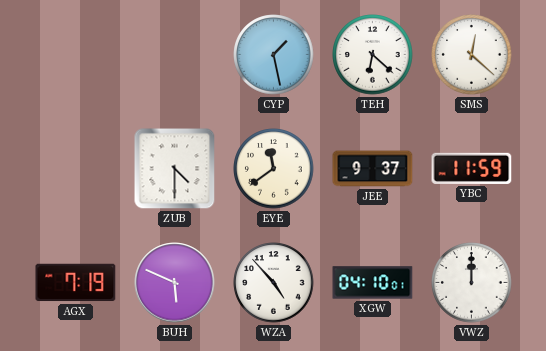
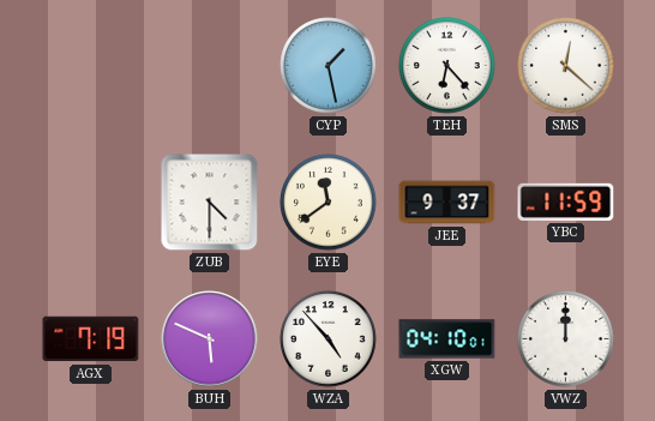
TEH: 6:22 -> 6:23 (447, 66)
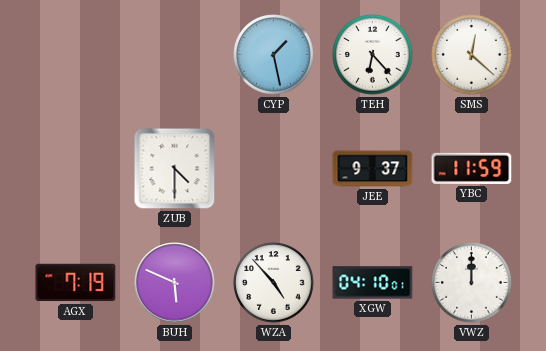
EYE: 11:39 -> none (329, 203)
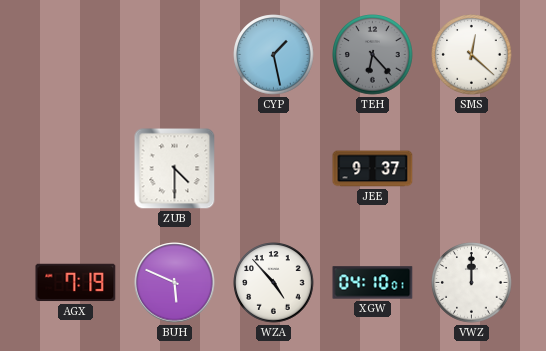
TEH dial: white -> grey (373, 55)
YBC: 11:59 -> none (472, 168)
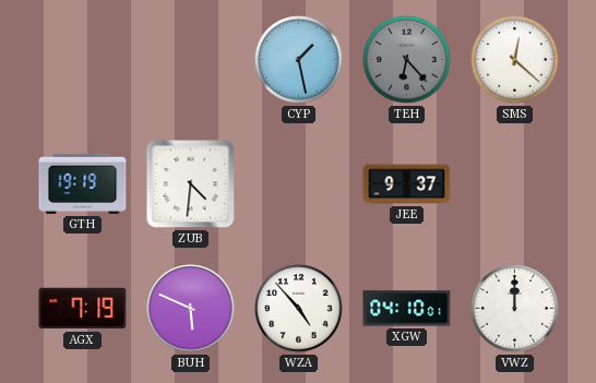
GTH: none -> 19:19 (83, 183)
ZUB: 4:30 -> 4:31 (191, 184)
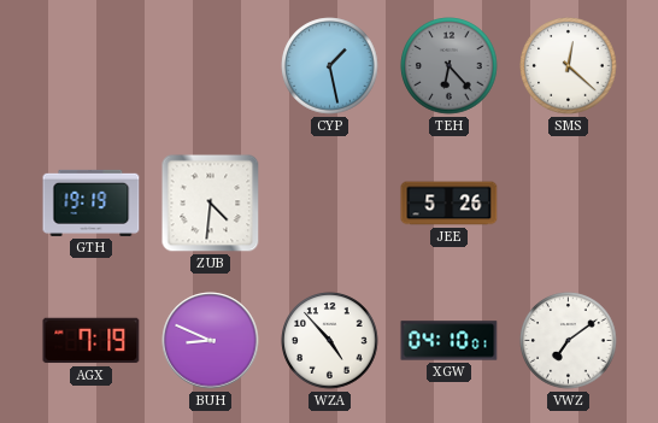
JEE: 9:37 -> 5:26 (450, 204)
BUH: 5:49 -> 8:49 (211, 341)
VWZ: 12:00 -> 7:09 (569, 341)
